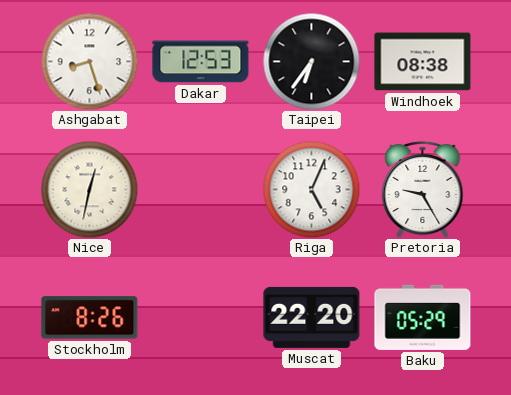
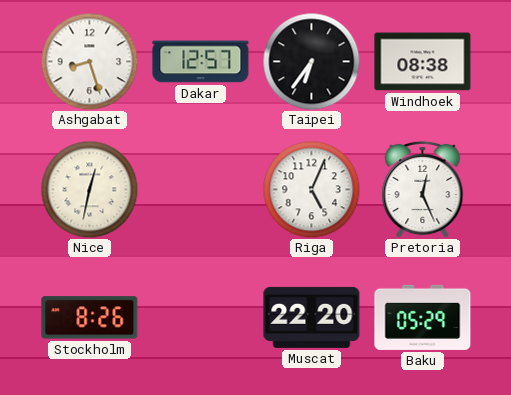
Dakar: 12:53 -> 12:57 (201, 62)
Pretoria: 9:25 -> 12:26 (423, 189)
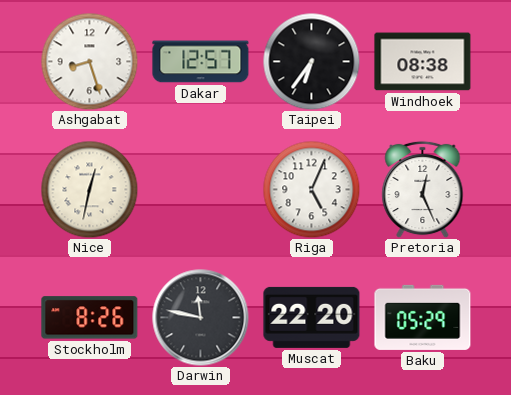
Darwin: none -> 11:47 (201, 318)
